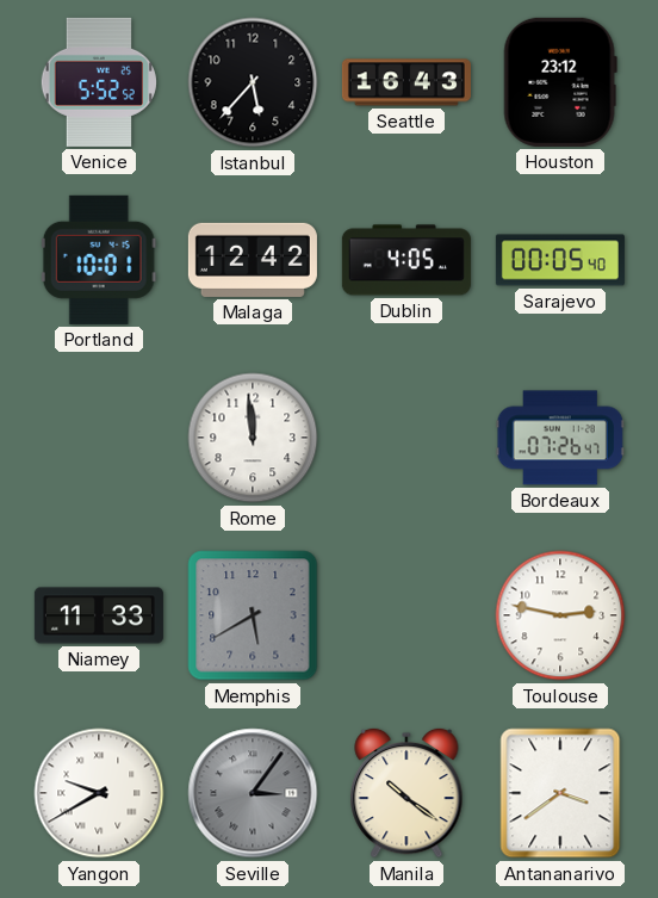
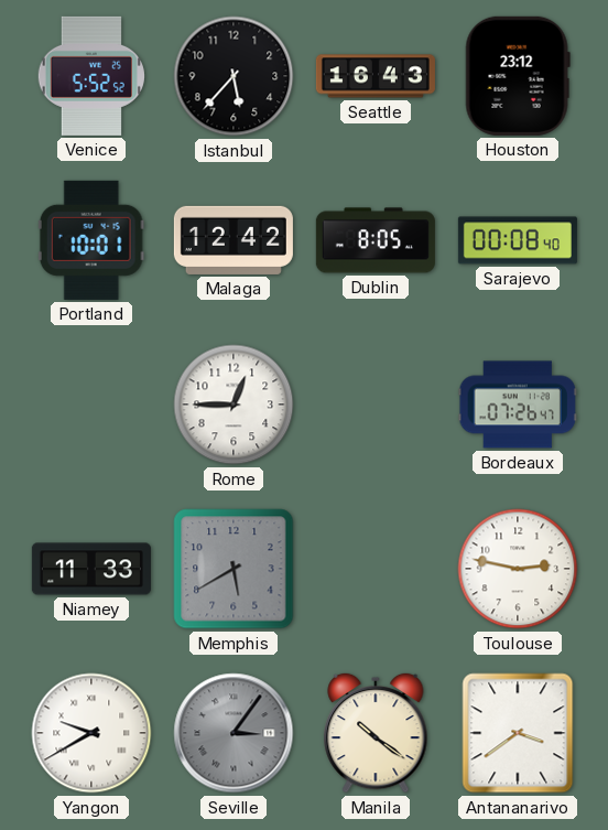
Dublin: 4:05 -> 8:05 (376, 240)
Sarajevo: 00:05 -> 00:08 (518, 240)
Rome: 11:59 -> 12:45 (234, 405)
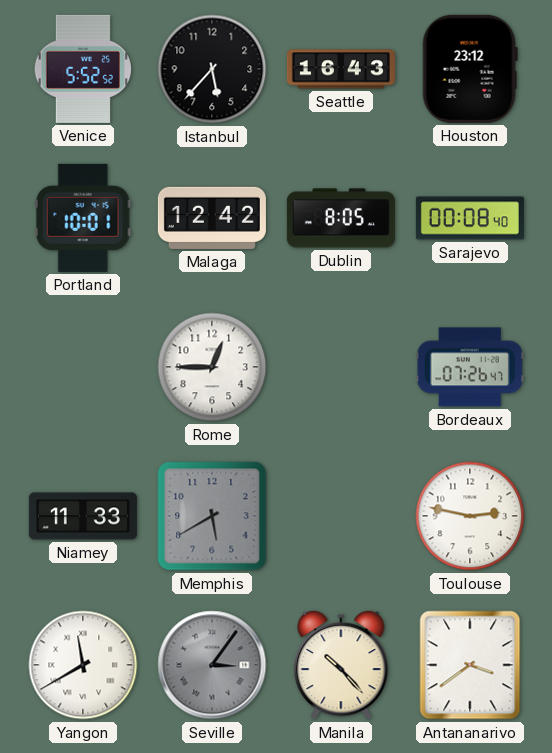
Yangon: 9:40 -> 11:40 (83, 665)
Manila: 10:21 -> 10:23 (341, 665)
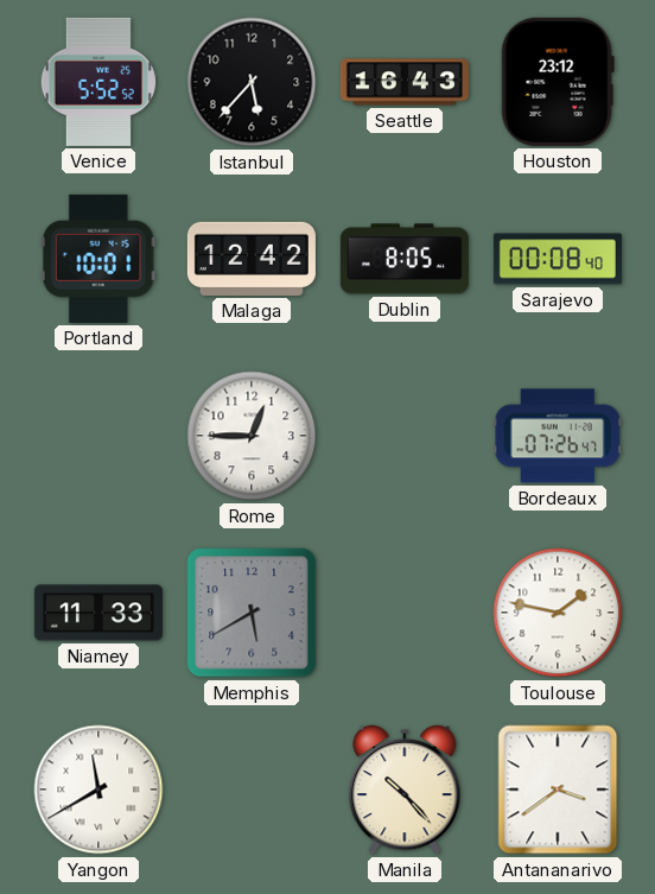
Toulouse: 2:47 -> 1:47 (558, 613)
Seville: 3:06 -> none (212, 665)
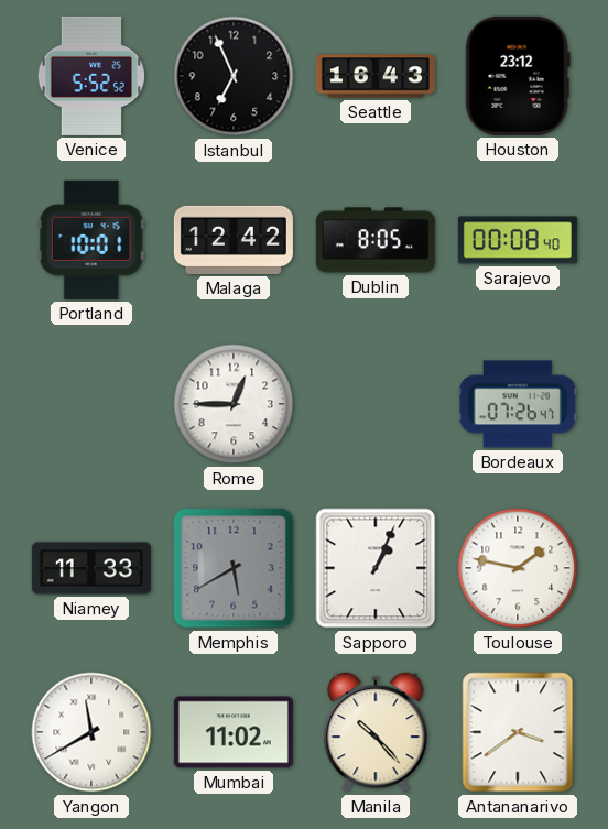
Istanbul: 5:37 -> 6:56 (234, 76)
Sapporo: none -> 1:04 (376, 568)
Mumbai: none -> 11:02 (234, 732)
